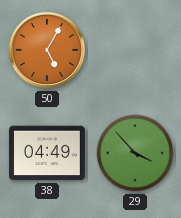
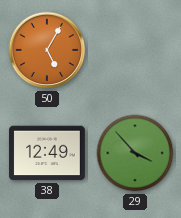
38: 04:49 -> 12:49 (48, 153)
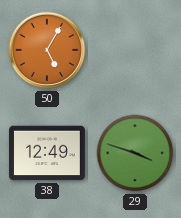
29: 3:53 -> 3:48 (135, 153)
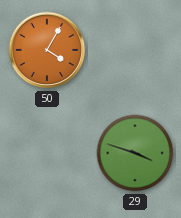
50: 5:05 -> 4:05 (47, 50)
38: 12:49 -> none (48, 153)
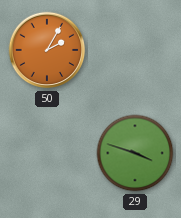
50: 4:05 -> 2:05 (47, 50)
